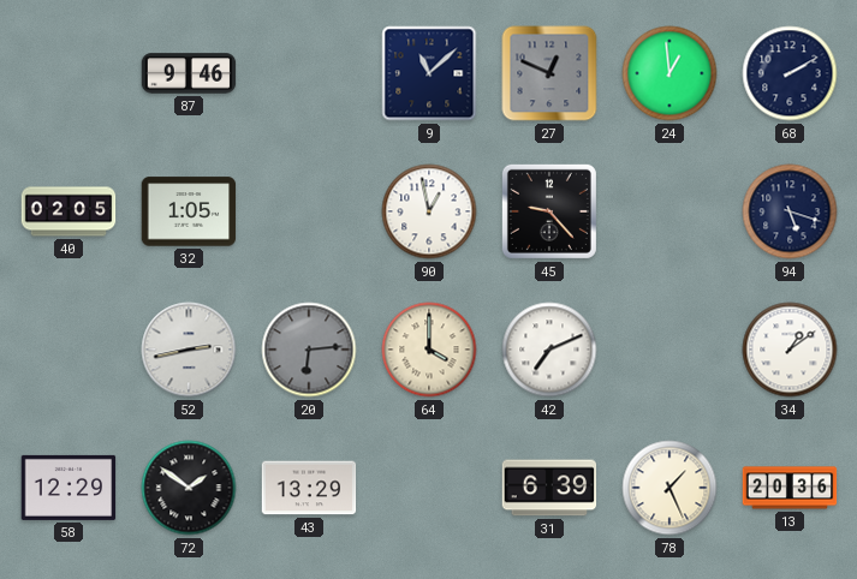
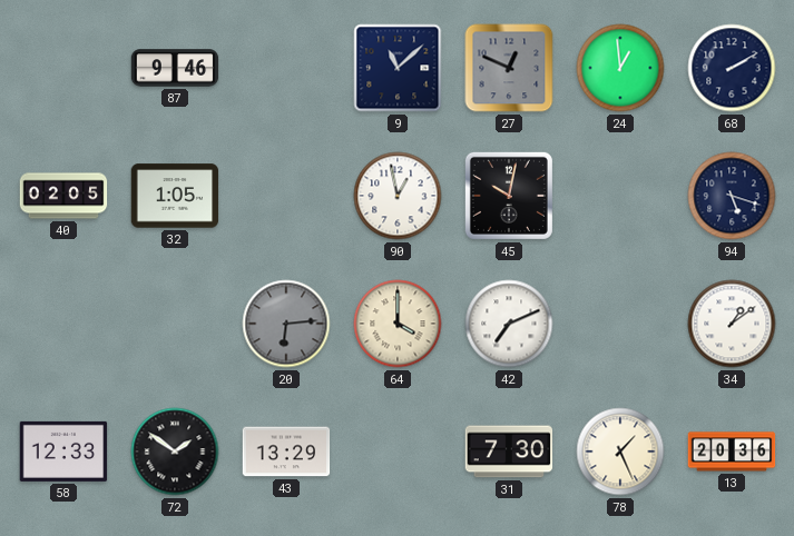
45: 9:23 -> 10:02 (509, 196)
52: 2:43 -> none (189, 350)
58: 12:29 -> 12:33 (63, 451)
31: 6:39 -> 7:30 (509, 451)
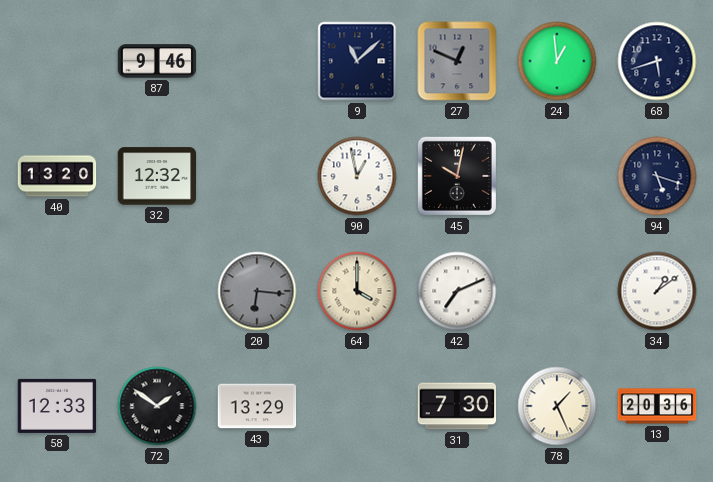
68: 2:10 -> 5:42 (657, 61)
40: 02:05 -> 13:20 (57, 176)
32: 1:05 -> 12:32 (157, 176)
20: 6:14 -> 6:16 (257, 291)
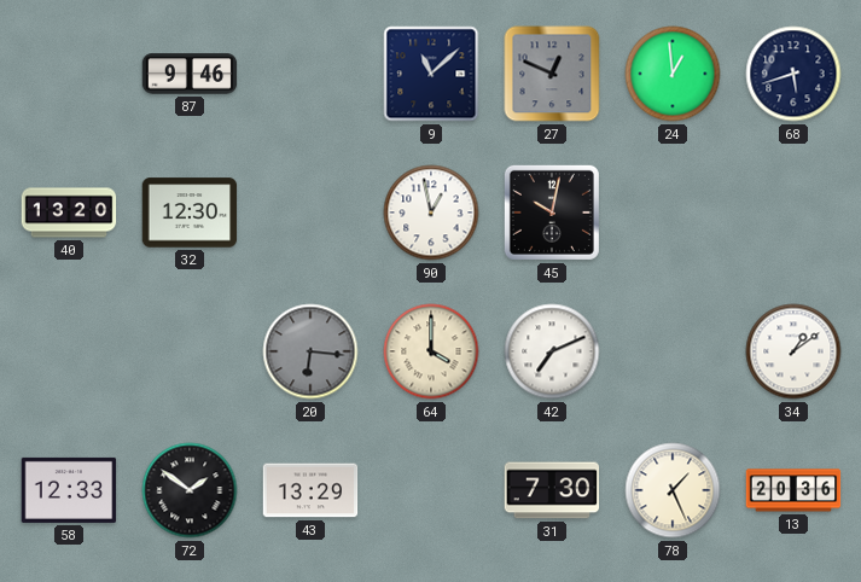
32: 12:32 -> 12:30 (190, 213)
94: 5:18 -> none (657, 176)
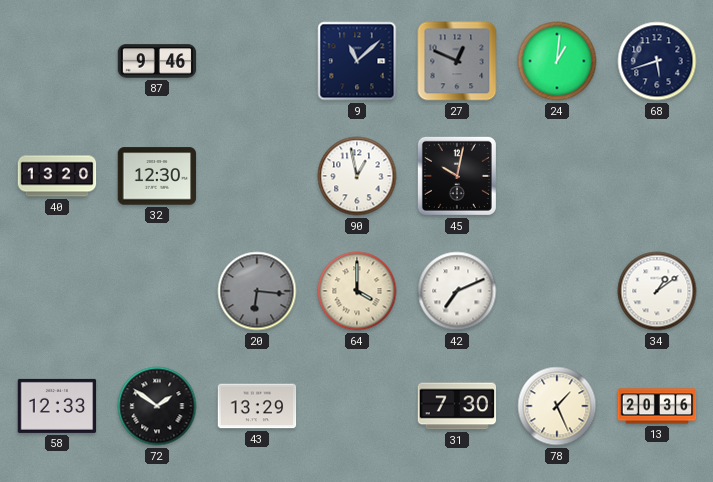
24: 12:59 -> 1:01 (557, 61)
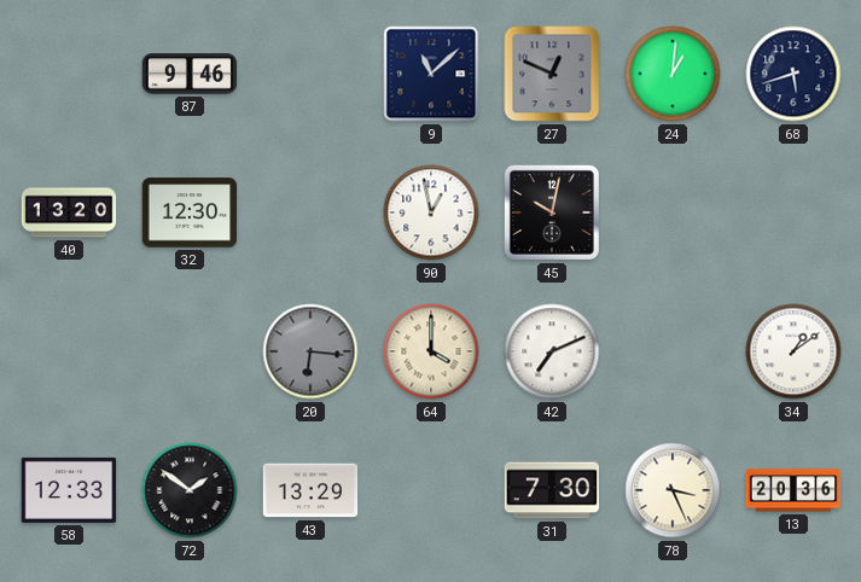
78: 1:26 -> 3:26 (673, 490)
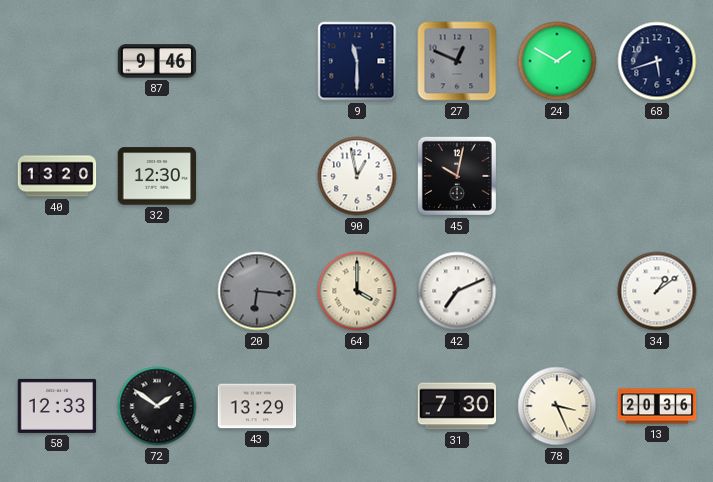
9: 11:08 -> 11:30 (357, 61)
24: 1:01 -> 1:50 (557, 61)
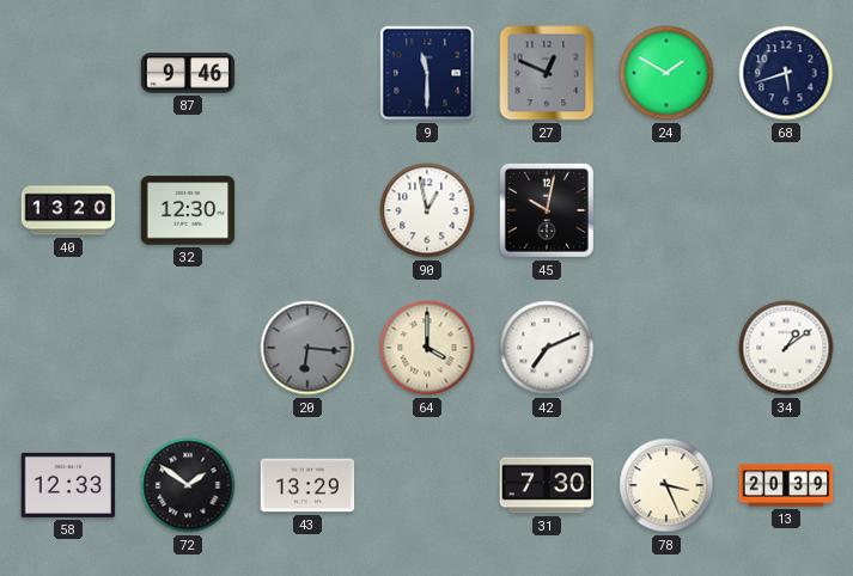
13: 20:36 -> 20:39 (786, 485)
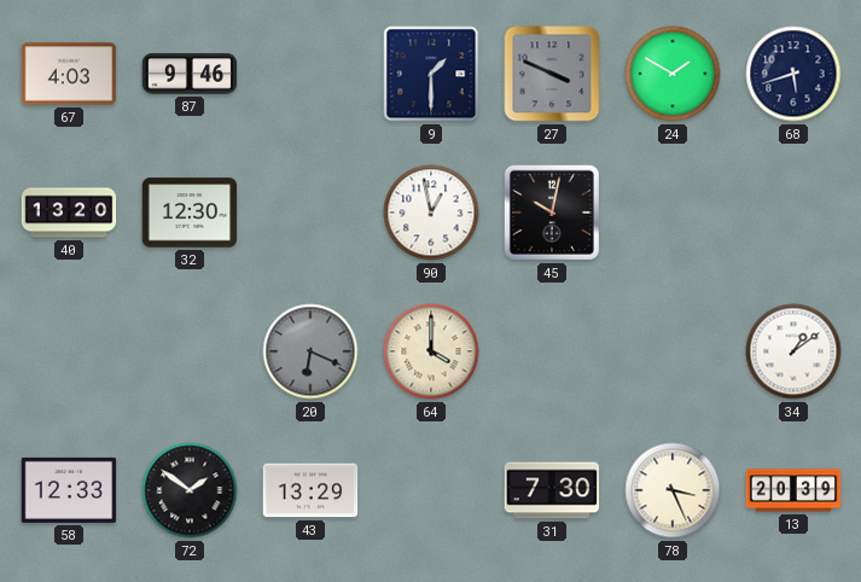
67: none -> 4:03 (69, 74)
9: 11:30 -> 1:30 (431, 74)
27: 12:49 -> 3:49 (552, 74)
20: 6:16 -> 6:19 (310, 351)
42: 7:11 -> none (547, 348)
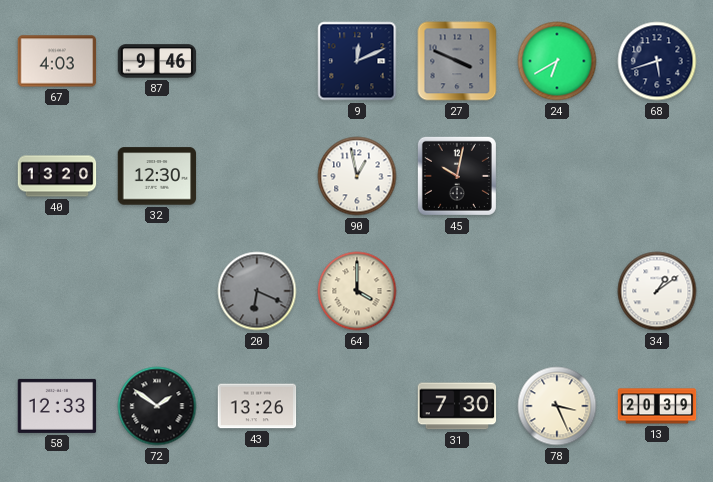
9: 1:30 -> 12:11 (357, 61)
24: 1:50 -> 6:40 (557, 61)
43: 13:29 -> 13:26 (257, 406)
